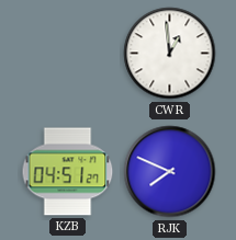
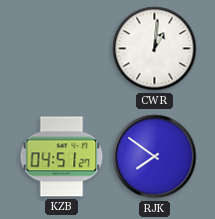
CWR: 12:59 -> 1:01 (155, 49)
RJK: 7:49 -> 7:51 (155, 157)
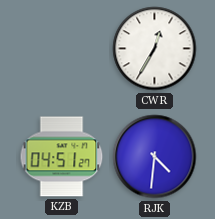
CWR: 1:01 -> 12:35 (155, 49)
RJK: 7:51 -> 4:31 (155, 157)
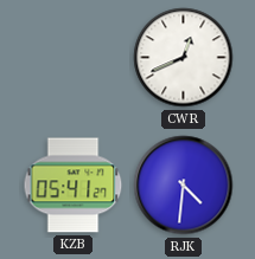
CWR: 12:35 -> 12:41 (184, 58)
KZB: 04:51 -> 05:41 (74, 186)
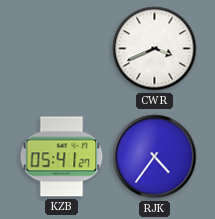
CWR: 12:41 -> 3:41 (155, 49)
RJK: 4:31 -> 4:36 (155, 157)
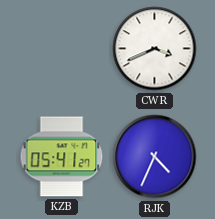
RJK: 4:36 -> 4:34 (155, 157)
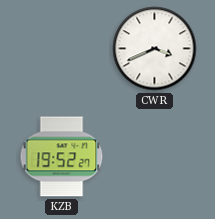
KZB: 05:41 -> 19:52 (62, 157)
RJK: 4:34 -> none (155, 157)
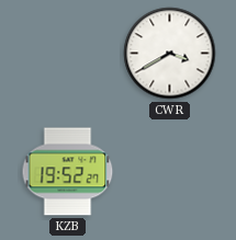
CWR: 3:41 -> 3:40 (170, 54)
